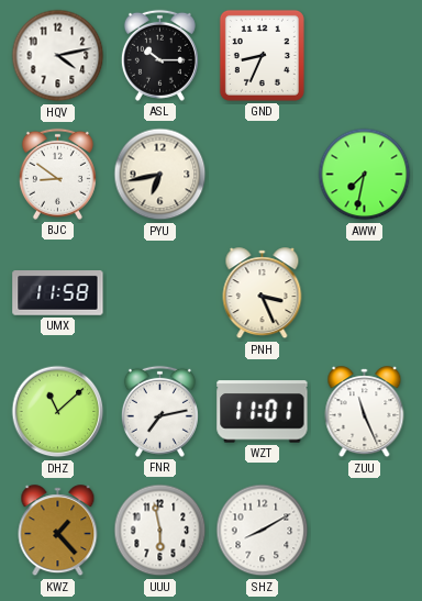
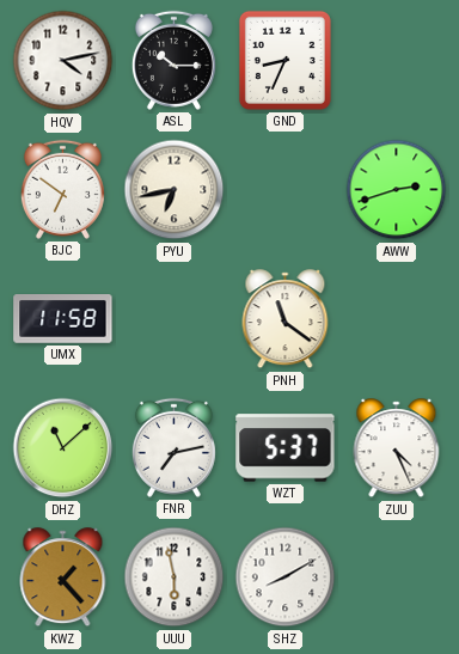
BJC: 8:51 -> 6:51 (62, 189)
AWW: 7:32 -> 2:42 (397, 190)
PNH: 3:26 -> 11:21 (286, 319)
WZT: 11:01 -> 5:37 (286, 448)
ZUU: 11:26 -> 4:26 (397, 448)
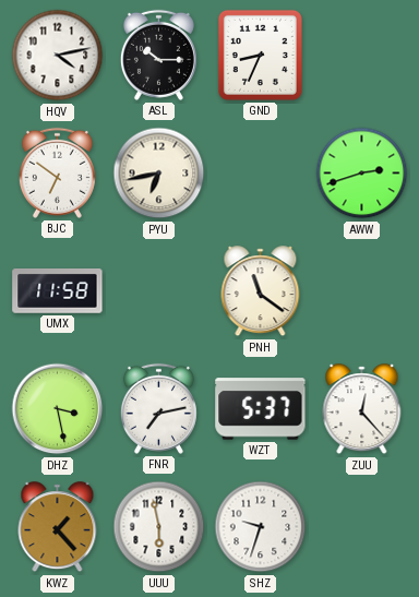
DHZ: 11:08 -> 3:28 (58, 409)
ZUU: 4:26 -> 12:23 (362, 409)
SHZ: 8:10 -> 9:33 (261, 527)
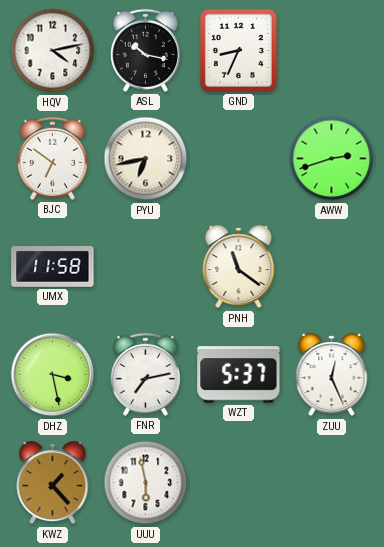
ASL: 10:15 -> 10:17 (145, 50)
ZUU: 12:23 -> 12:26 (332, 375)
SHZ: 9:33 -> none (261, 527)
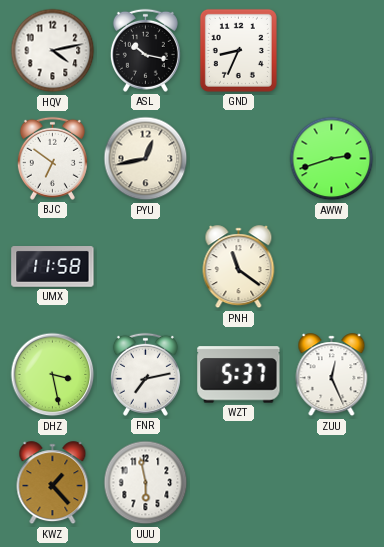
PYU: 6:43 -> 12:43 (146, 159)
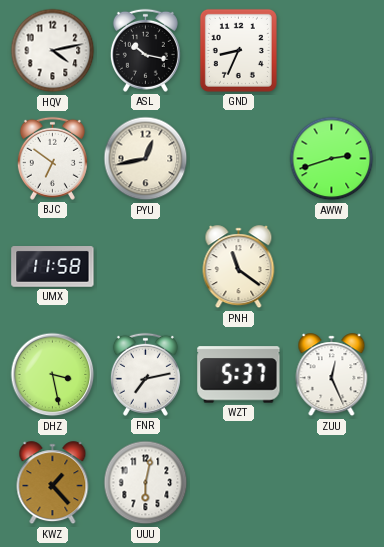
UUU: 5:58 -> 6:02 (146, 483)
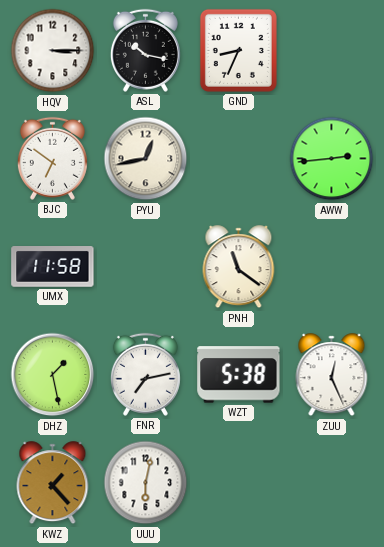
HQV: 4:13 -> 3:15 (53, 51)
AWW: 2:42 -> 2:44 (332, 159)
DHZ: 3:28 -> 1:28 (53, 375)
WZT: 5:37 -> 5:38 (239, 375)
